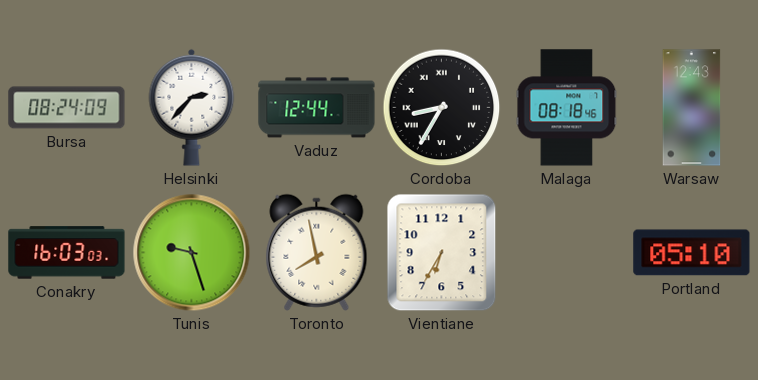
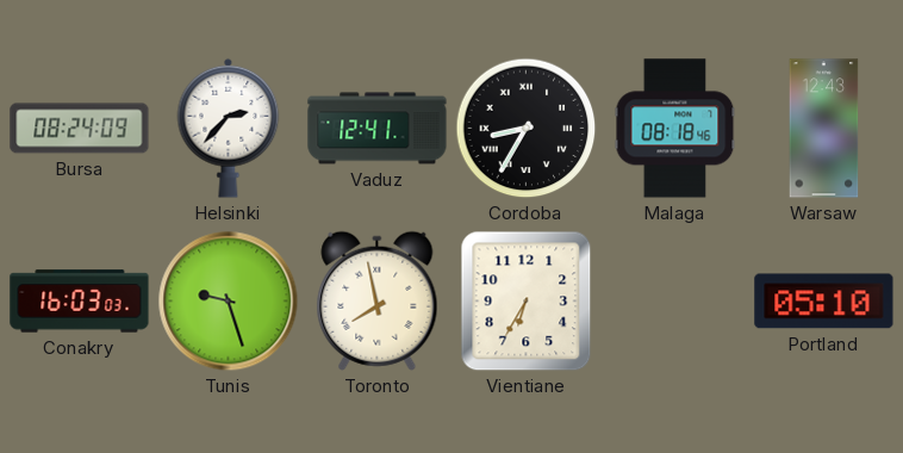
Vaduz: 12:44 -> 12:41 (378, 129)
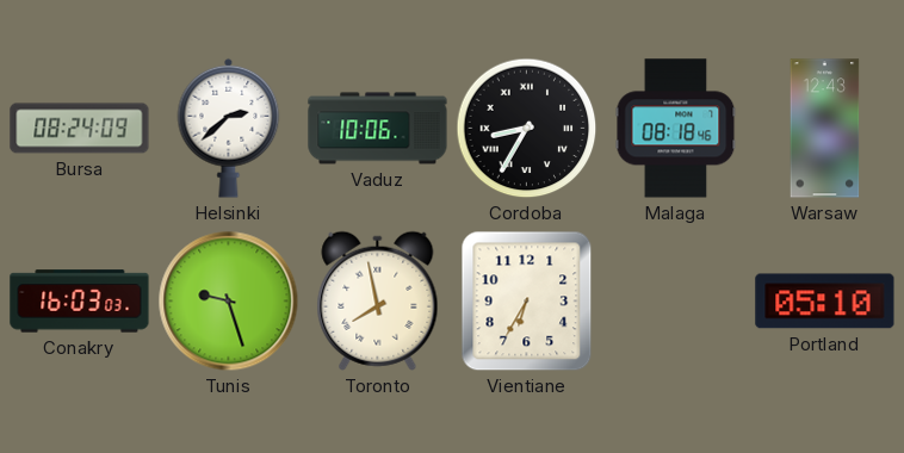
Helsinki: 2:37 -> 2:38 (229, 128)
Vaduz: 12:41 -> 10:06 (378, 129)
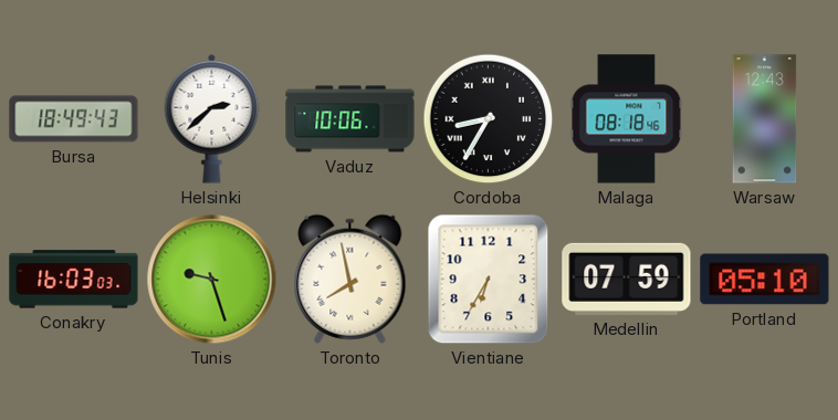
Bursa: 08:24 -> 18:49 (74, 119)
Medellin: none -> 07:59 (627, 279)
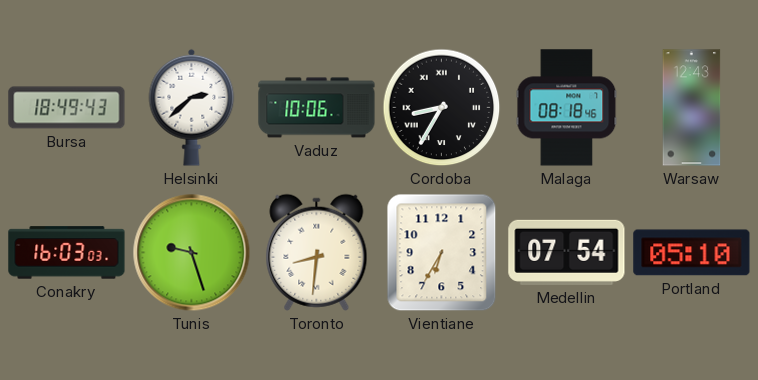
Toronto: 7:58 -> 8:31 (317, 252)
Medellin: 07:59 -> 07:54 (567, 252)
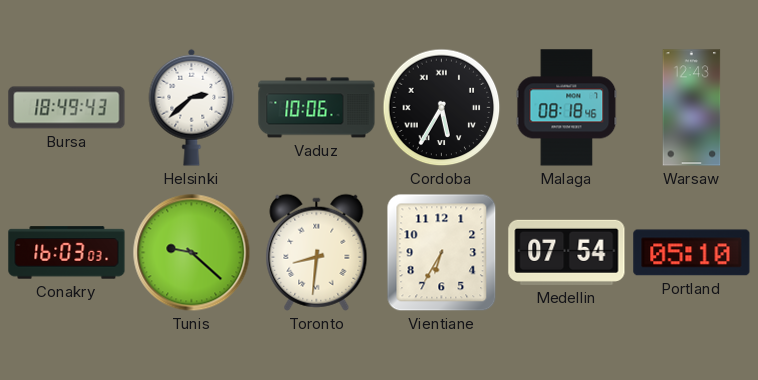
Cordoba: 8:35 -> 5:35 (442, 108)
Tunis: 9:27 -> 9:22 (192, 253)
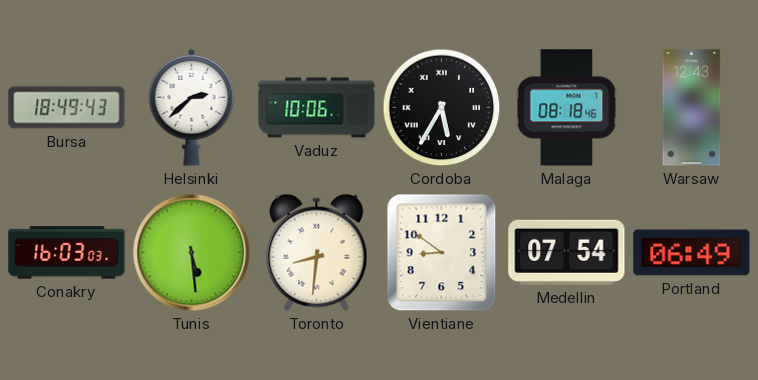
Tunis: 9:22 -> 5:29 (192, 253)
Vientiane: 6:35 -> 8:51 (442, 253)
Portland: 05:10 -> 06:49 (692, 253)
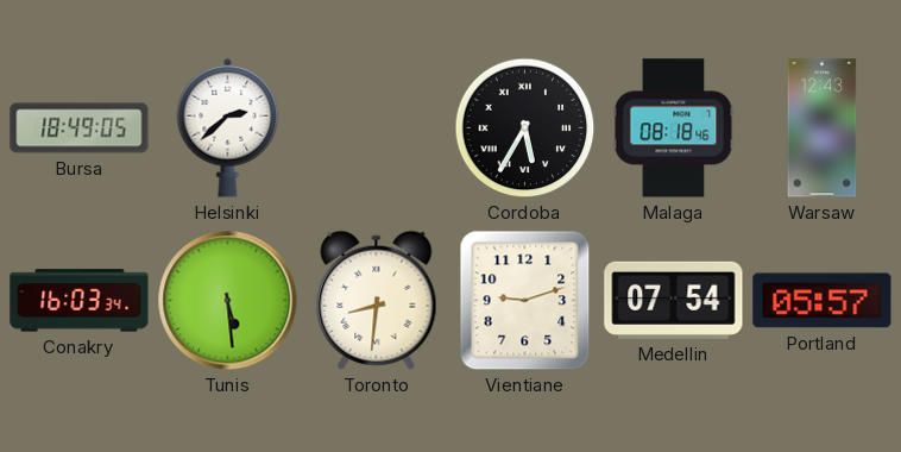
Bursa: 18:49:43 -> 18:49:05 (80, 128)
Vaduz: 10:06 -> none (317, 108)
Conakry: 16:03:03 -> 16:03:34 (80, 301)
Vientiane: 8:51 -> 9:12 (525, 301)
Portland: 06:49 -> 05:57 (823, 301)
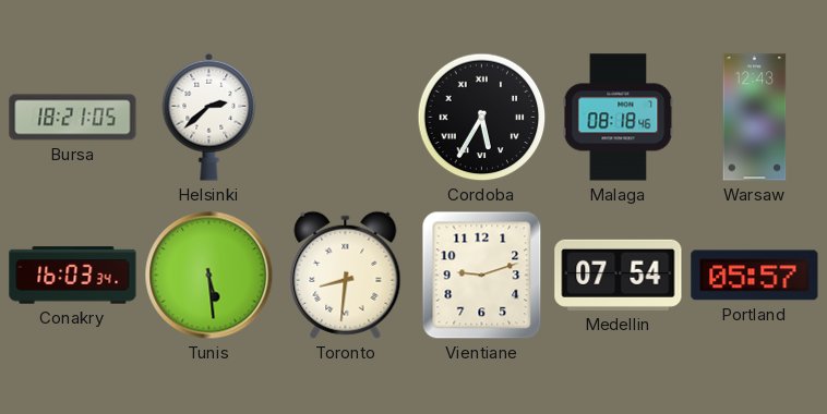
Bursa: 18:49 -> 18:21 (73, 118)
